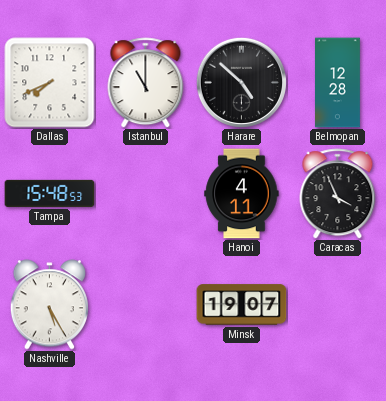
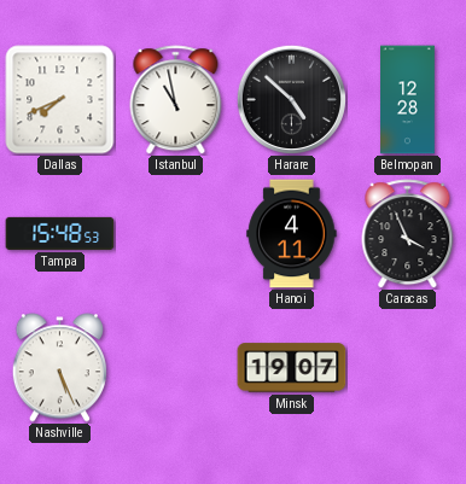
Istanbul: 11:00 -> 10:58 (176, 100)
Nashville: 5:25 -> 5:26 (59, 368)
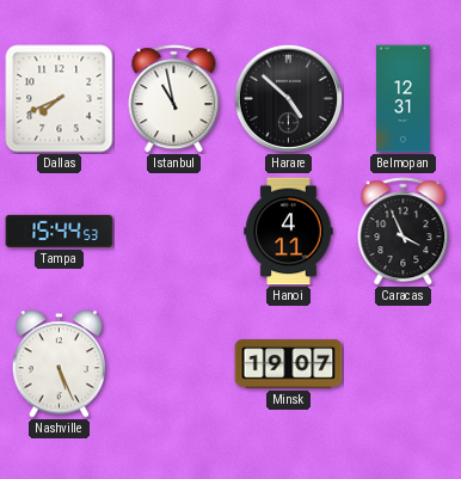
Belmopan: 12:28 -> 12:31 (404, 99)
Tampa: 15:48 -> 15:44 (60, 231)
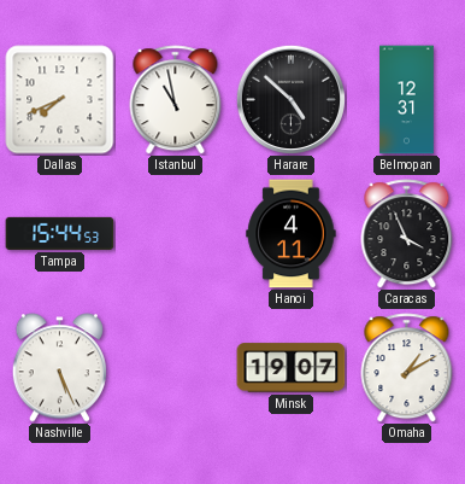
Omaha: none -> 1:10 (407, 368)
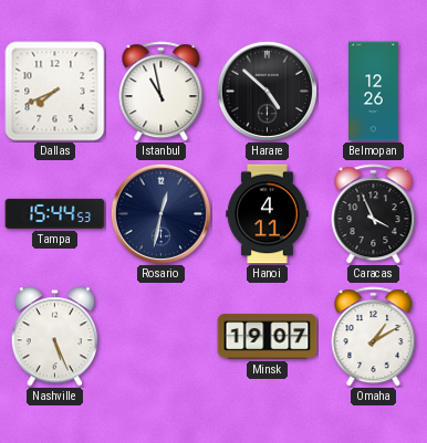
Belmopan: 12:31 -> 12:26 (374, 92)
Rosario: none -> 12:32 (160, 213)
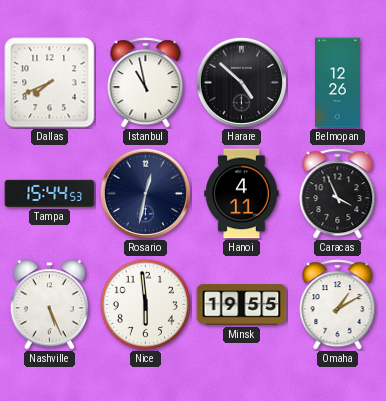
Nice: none -> 5:59 (145, 304)
Minsk: 19:07 -> 19:55 (242, 305)
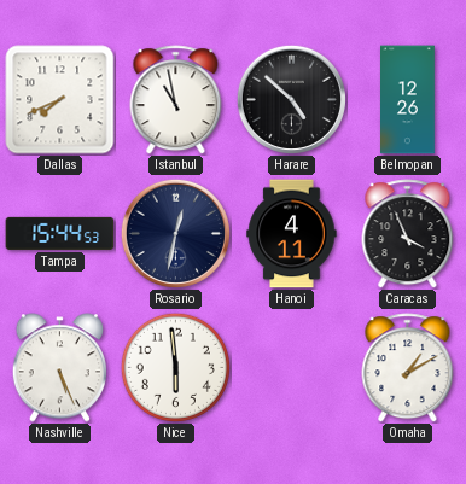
Minsk: 19:55 -> none (242, 305)
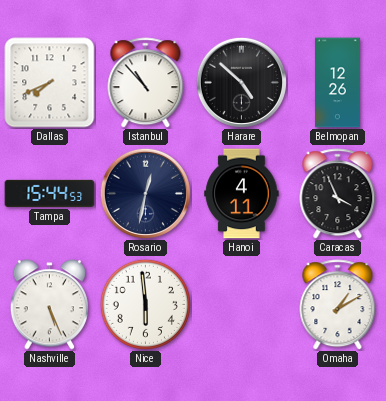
Istanbul: 10:58 -> 10:53 (146, 83)
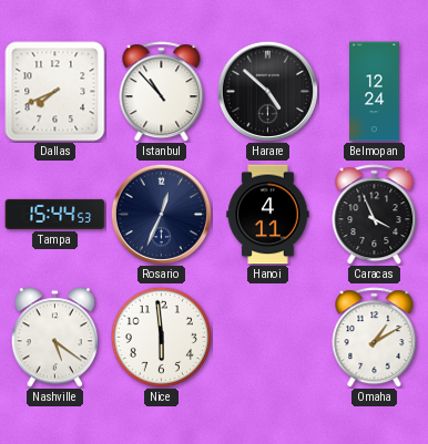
Belmopan: 12:26 -> 12:24 (375, 92)
Rosario: 12:32 -> 12:34 (161, 214)
Nashville: 5:26 -> 5:21 (54, 338)
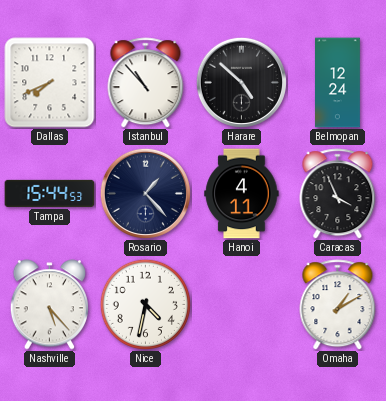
Rosario: 12:34 -> 1:23 (145, 193)
Nashville: 5:21 -> 5:23 (49, 305)
Nice: 5:59 -> 4:32 (145, 304)
